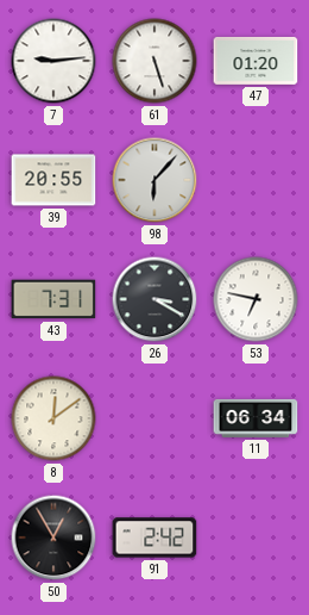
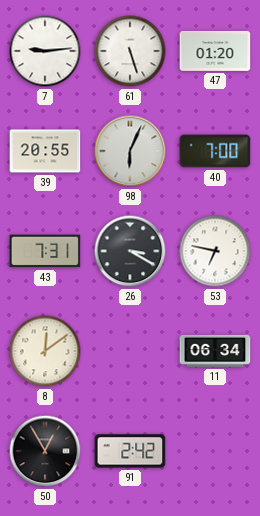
98: 6:07 -> 6:04 (130, 151)
40: none -> 7:00 (215, 151)
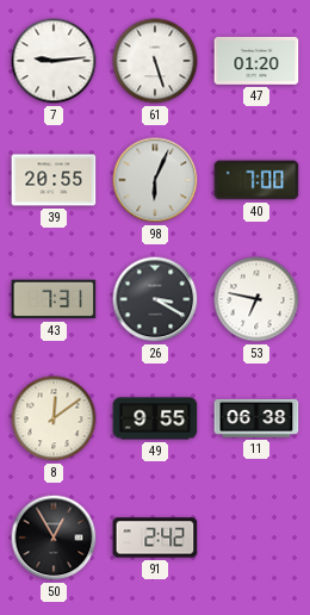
49: none -> 9:55 (155, 418)
11: 06:34 -> 06:38 (256, 418)
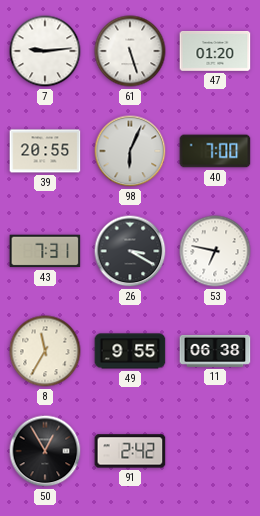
8: 12:09 -> 11:35 (45, 351)
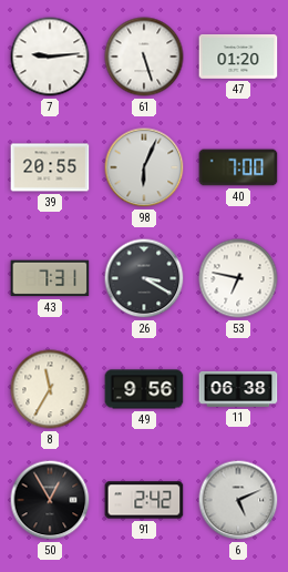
49: 9:55 -> 9:56 (144, 389)
6: none -> 5:11 (238, 500)
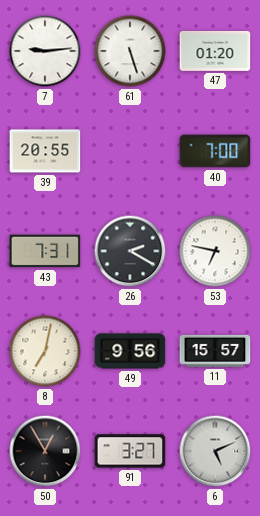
98: 6:04 -> none (144, 167)
26: 3:20 -> 2:20 (130, 251)
8: 11:35 -> 7:02 (45, 351)
11: 06:38 -> 15:57 (215, 351)
91: 2:42 -> 3:27 (130, 451)
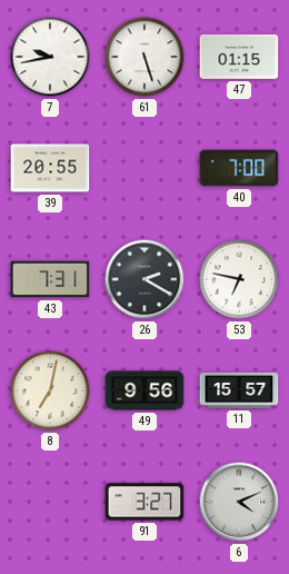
7: 9:14 -> 9:43 (50, 57)
47: 01:20 -> 01:15 (239, 57)
50: 12:55 -> none (45, 451)
6: 5:11 -> 4:11 (239, 502)
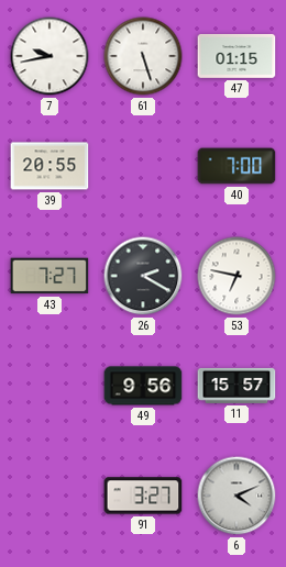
43: 7:31 -> 7:27 (50, 276)
8: 7:02 -> none (50, 390)
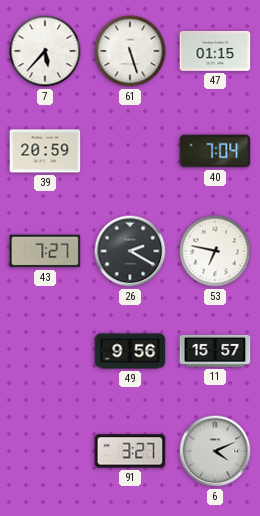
7: 9:43 -> 5:37 (45, 51)
39: 20:55 -> 20:59 (45, 151)
40: 7:00 -> 7:04 (215, 151)
